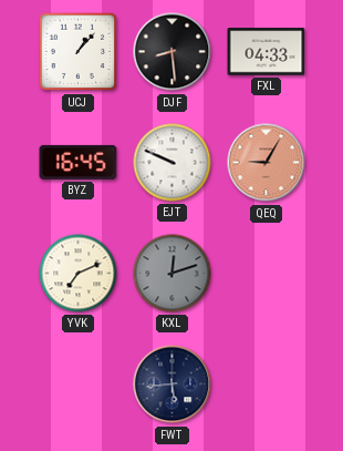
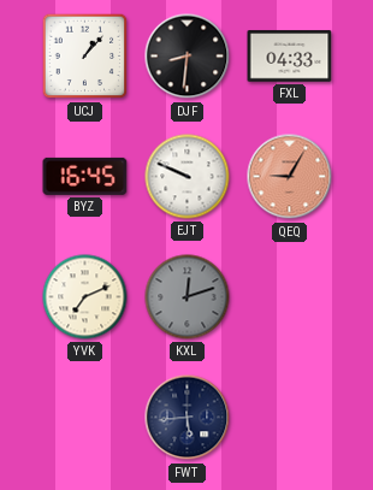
DJF: 8:29 -> 8:31 (188, 57)
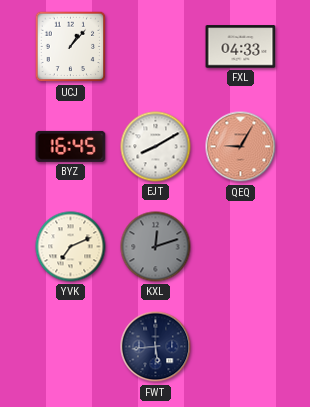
DJF: 8:31 -> none (188, 57)
EJT: 9:49 -> 8:10 (156, 147)
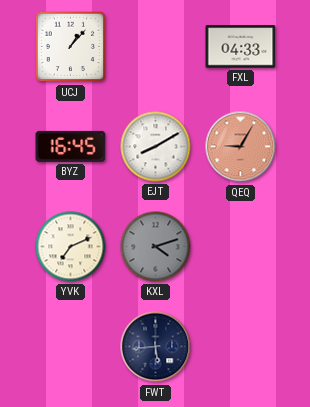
KXL: 12:12 -> 4:12 (156, 247)
